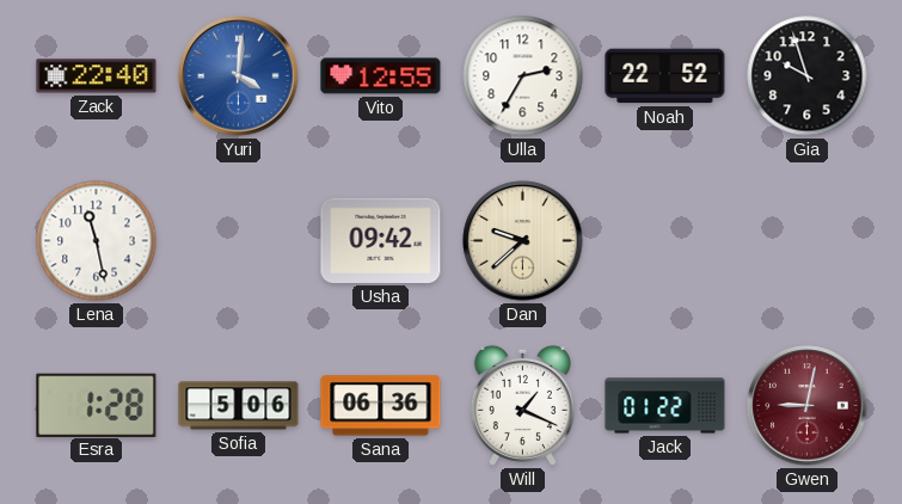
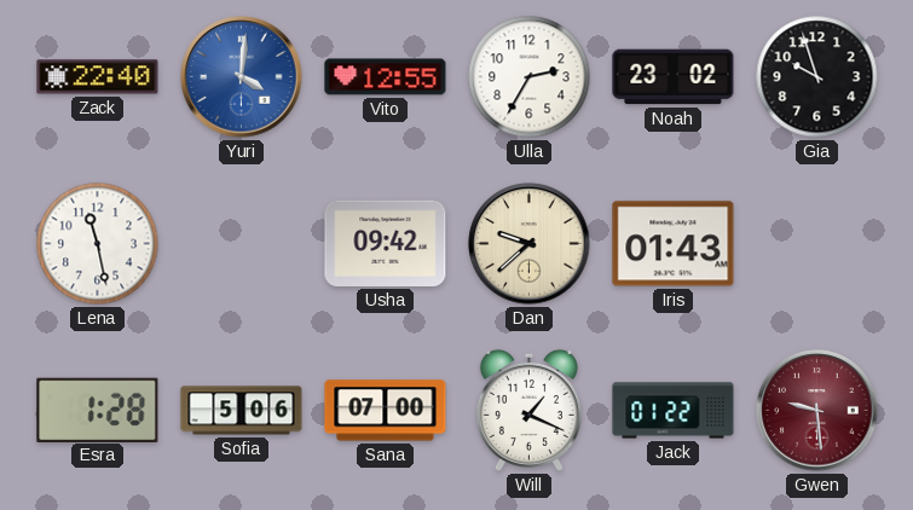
Noah: 22:52 -> 23:02 (674, 77)
Iris: none -> 01:43 (674, 244)
Sana: 06:36 -> 07:00 (386, 411)
Gwen: 9:02 -> 9:29 (817, 411)
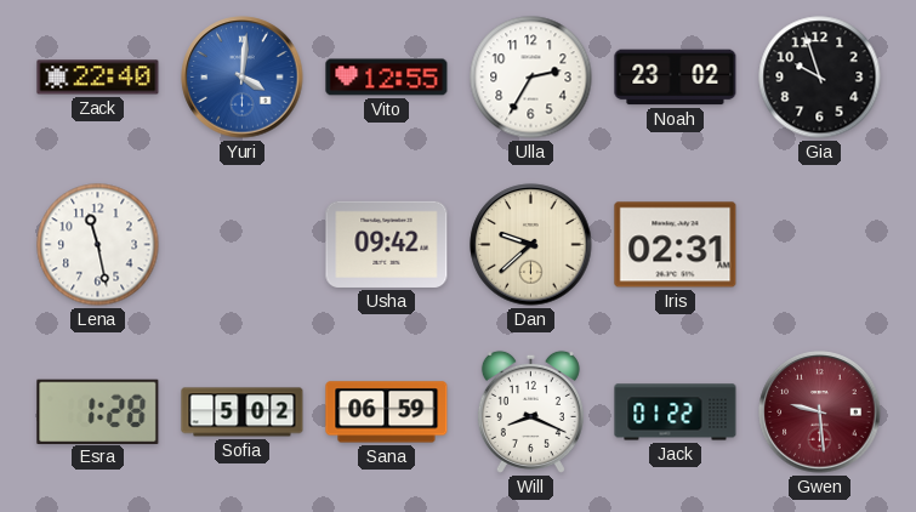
Iris: 01:43 -> 02:31 (676, 245)
Sofia: 5:06 -> 5:02 (243, 413)
Sana: 07:00 -> 06:59 (387, 413)
Will: 1:19 -> 8:19 (530, 411)
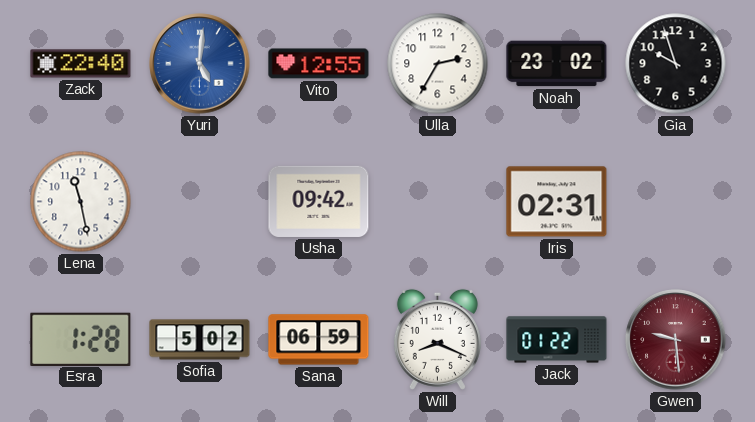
Yuri: 4:01 -> 5:01 (200, 64)
Dan: 9:38 -> none (531, 245)
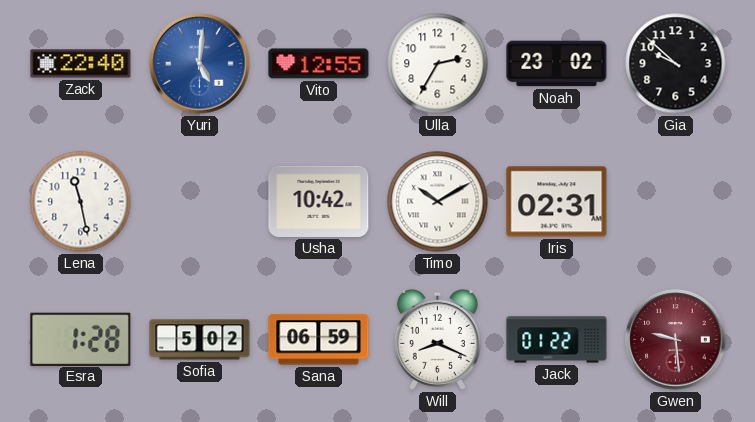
Gia: 9:57 -> 9:52 (676, 64)
Usha: 09:42 -> 10:42 (319, 201)
Timo: none -> 10:10 (438, 202)
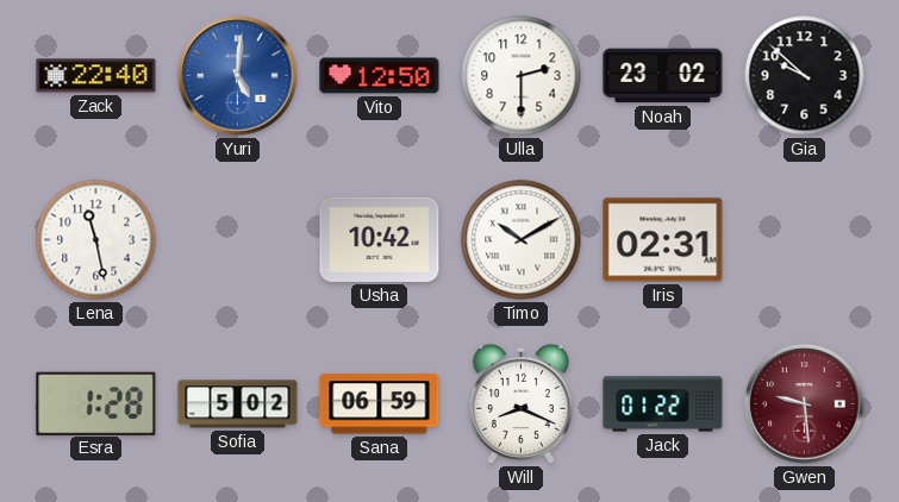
Vito: 12:55 -> 12:50 (380, 76)
Ulla: 2:35 -> 2:30 (522, 76)
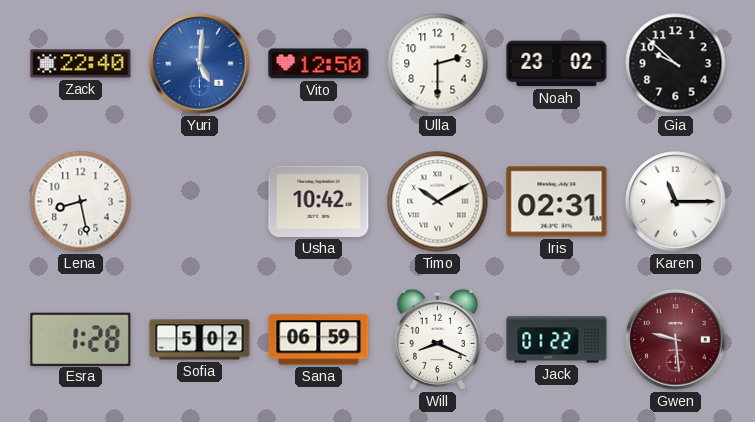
Lena: 11:28 -> 8:28 (81, 202)
Karen: none -> 11:15 (676, 202)
